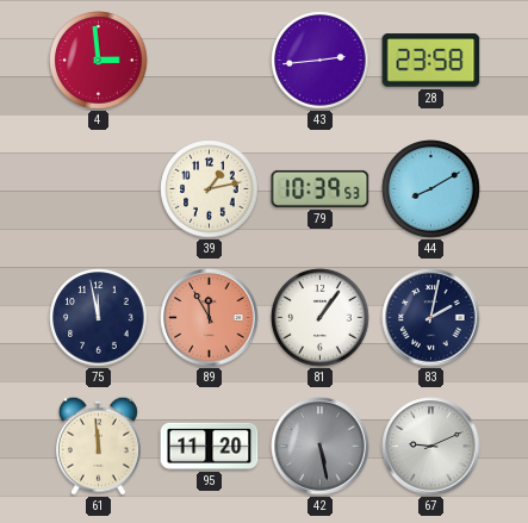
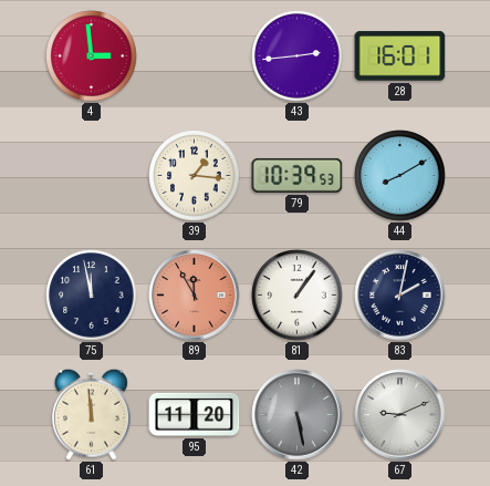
28: 23:58 -> 16:01 (400, 56)
39: 1:13 -> 1:16 (195, 176)
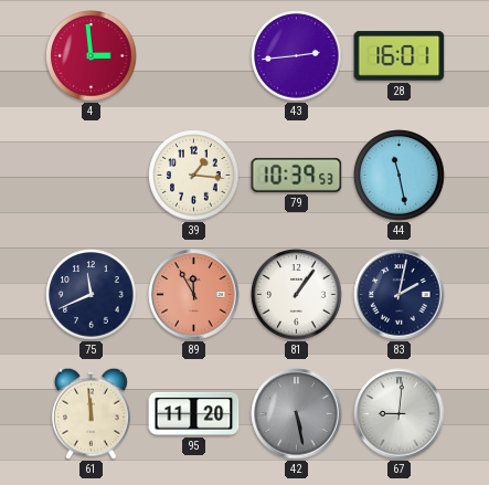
44: 8:10 -> 11:28 (400, 176)
75: 11:58 -> 11:41 (92, 295)
67: 9:11 -> 9:01 (400, 414)
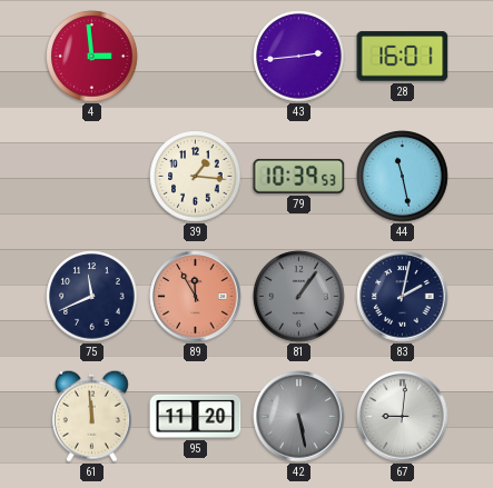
81 dial: white -> grey (299, 297)
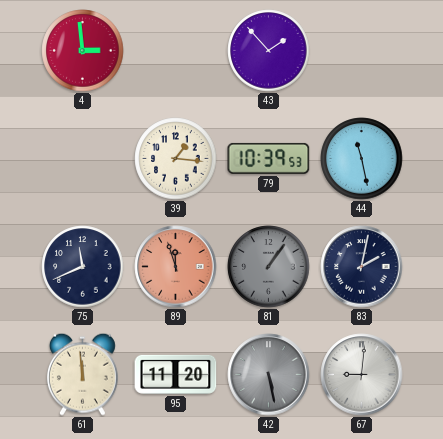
43: 2:44 -> 1:53 (269, 51)
28: 16:01 -> none (403, 57)
89: 11:55 -> 11:57 (176, 267)
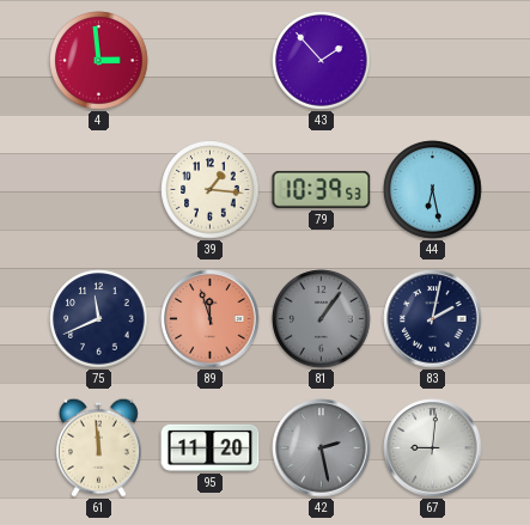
44: 11:28 -> 6:28 (433, 190)
42: 5:28 -> 2:28 (322, 448)
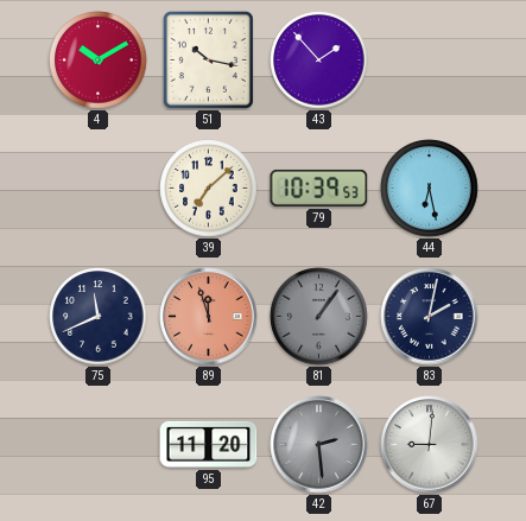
4: 2:59 -> 10:10 (99, 61)
51: none -> 10:17 (208, 59)
39: 1:16 -> 7:08 (209, 189)
61: 11:59 -> none (98, 447)
42: 2:28 -> 2:29 (319, 445)
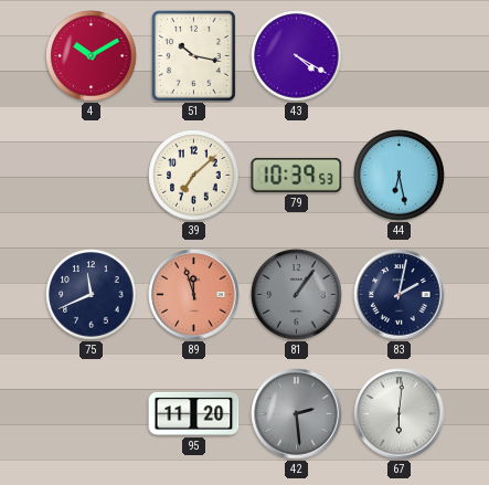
43: 1:53 -> 4:20 (297, 56)
67: 9:01 -> 6:01 (400, 414)
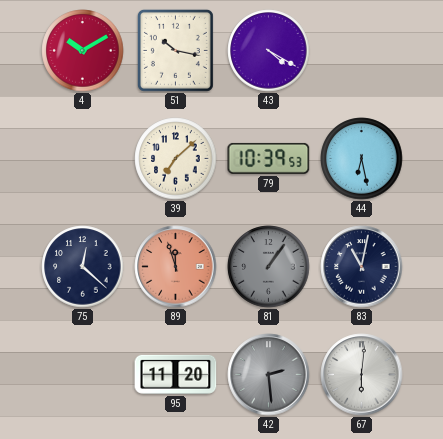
75: 11:41 -> 12:22 (83, 267)
83: 2:02 -> 11:02 (362, 267)
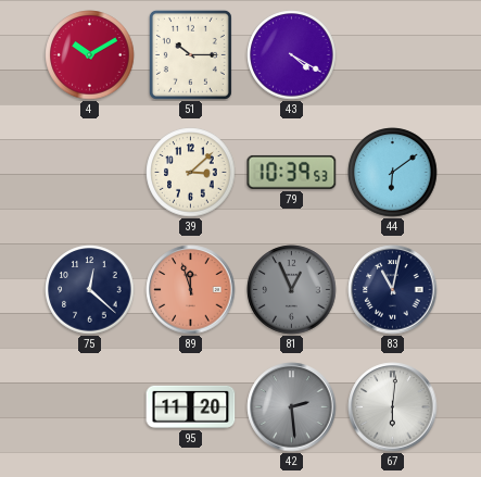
51: 10:17 -> 10:15 (190, 54)
39: 7:08 -> 3:08 (191, 173)
44: 6:28 -> 6:09 (393, 173)
81: 1:06 -> 12:56 (292, 290)
